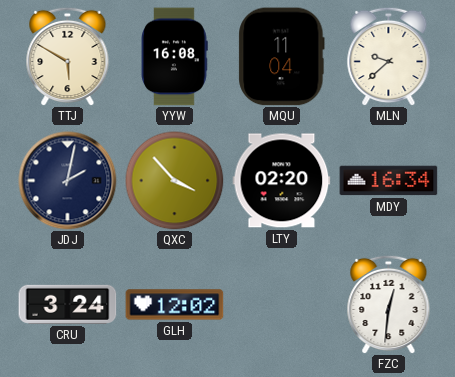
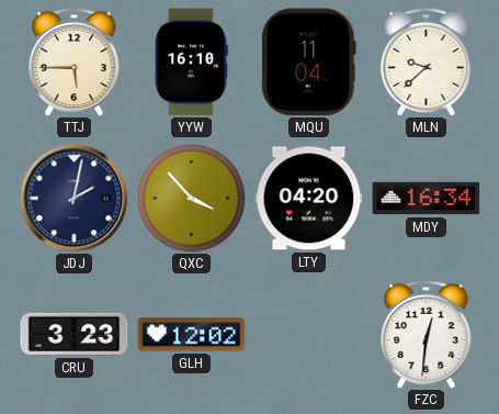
TTJ: 5:50 -> 5:45 (75, 61)
YYW: 16:08 -> 16:10 (191, 63)
LTY: 02:20 -> 04:20 (309, 199)
CRU: 3:24 -> 3:23 (75, 334)
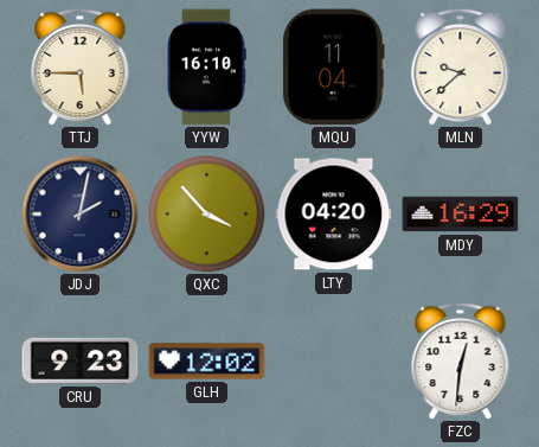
MDY: 16:34 -> 16:29 (461, 215)
CRU: 3:23 -> 9:23 (81, 360)
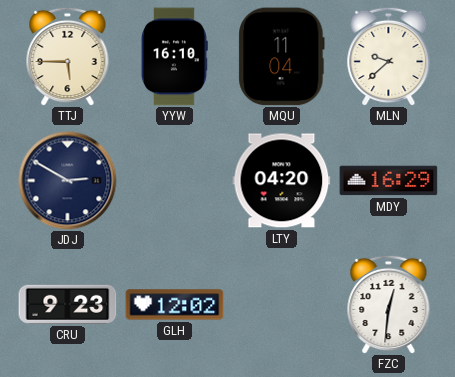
JDJ: 2:02 -> 2:50 (68, 181)
QXC: 3:53 -> none (207, 215)
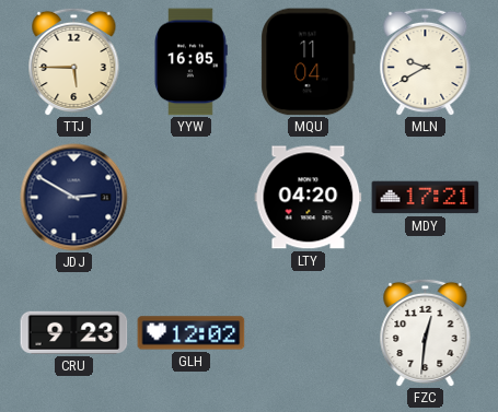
YYW: 16:10 -> 16:05 (190, 62)
MLN: 9:38 -> 9:40 (426, 61)
MDY: 16:29 -> 17:21 (426, 198)
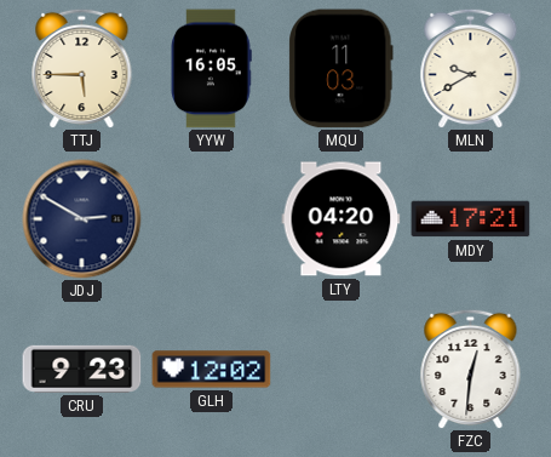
MQU: 11:04 -> 11:03 (341, 69)
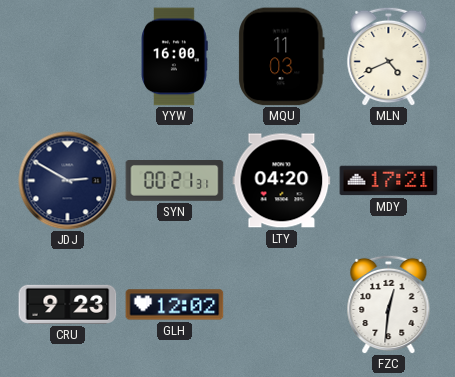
TTJ: 5:45 -> none (82, 68)
YYW: 16:05 -> 16:00 (174, 57)
MLN: 9:40 -> 4:41 (389, 56)
SYN: none -> 00:21 (175, 181)
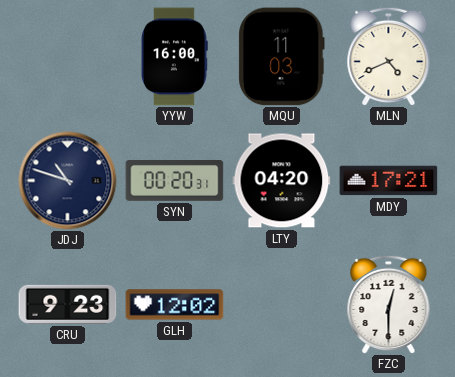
JDJ: 2:50 -> 10:48 (68, 181)
SYN: 00:21 -> 00:20 (175, 181)
FZC: 12:31 -> 12:30 (389, 304)
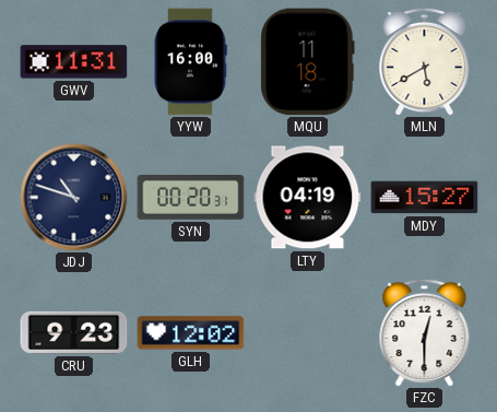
GWV: none -> 11:31 (74, 62)
MQU: 11:03 -> 11:18 (308, 62)
MLN: 4:41 -> 5:40 (425, 61)
LTY: 04:20 -> 04:19 (308, 198)
MDY: 17:21 -> 15:27 (425, 198)
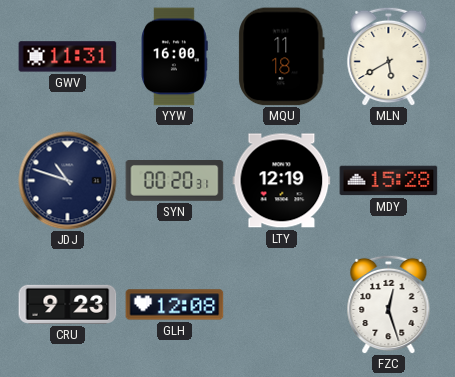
LTY: 04:19 -> 12:19 (282, 181)
MDY: 15:27 -> 15:28 (389, 181)
GLH: 12:02 -> 12:08 (175, 305)
FZC: 12:30 -> 12:27 (389, 304)
